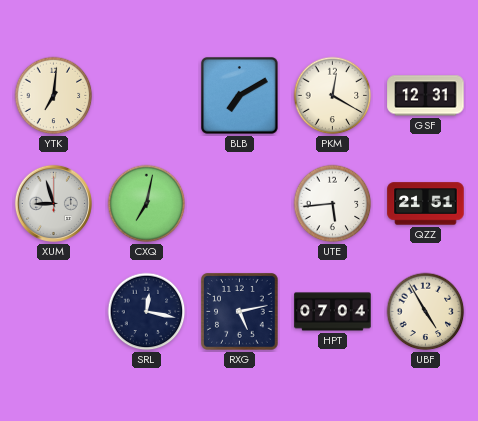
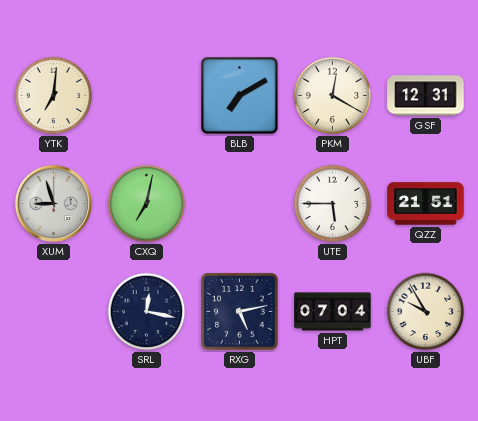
UTE: 5:44 -> 5:45 (333, 204)
UBF: 4:55 -> 9:55 (426, 312)
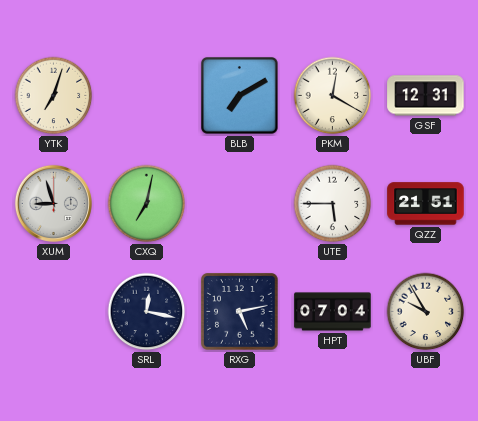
YTK: 7:01 -> 7:03 (54, 96)
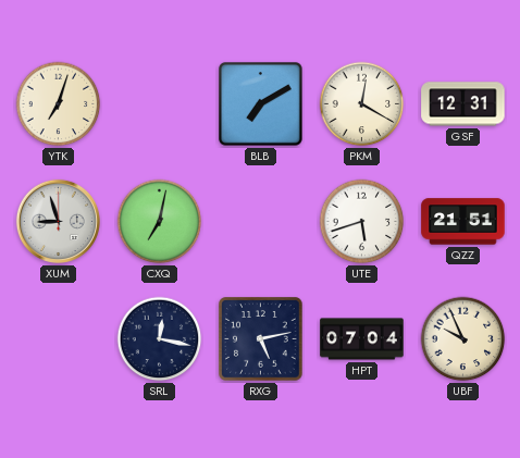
UTE: 5:45 -> 5:42 (362, 222)
UBF: 9:55 -> 9:56 (463, 339)
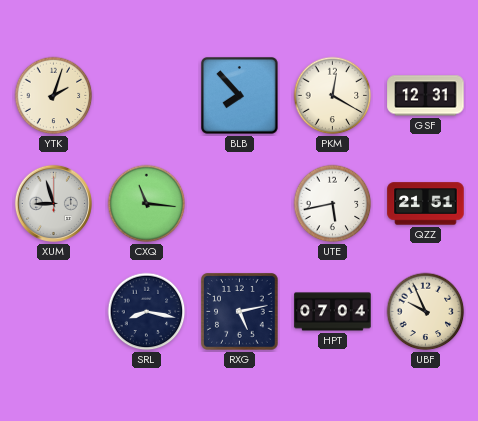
YTK: 7:03 -> 2:03 (54, 96)
BLB: 7:10 -> 7:53 (240, 96)
CXQ: 7:02 -> 11:16 (147, 204)
UTE: 5:42 -> 5:43 (333, 204)
SRL: 12:17 -> 8:17 (147, 312)
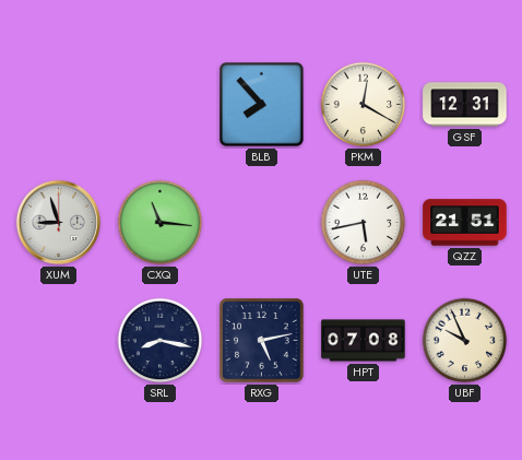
YTK: 2:03 -> none (54, 96)
HPT: 07:04 -> 07:08 (364, 341)
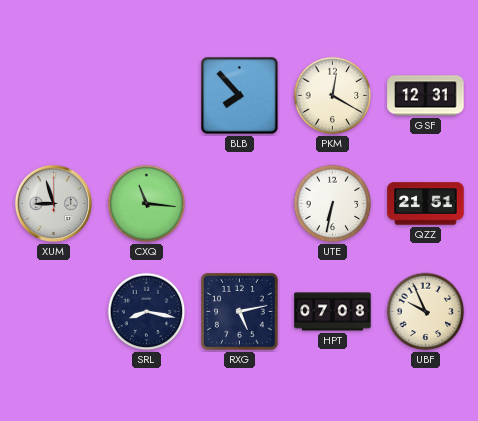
UTE: 5:43 -> 6:32 (333, 204)
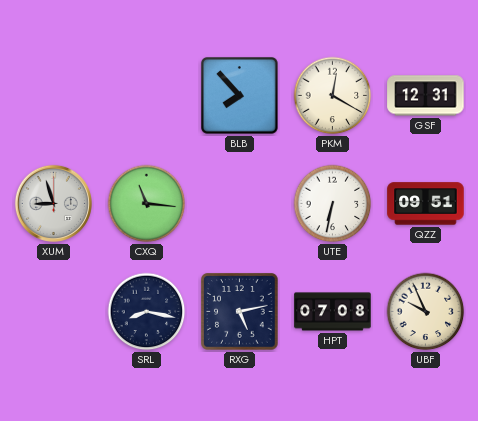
QZZ: 21:51 -> 09:51 (426, 204)
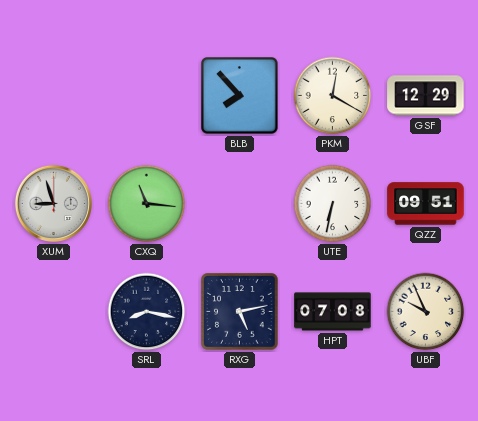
GSF: 12:31 -> 12:29 (426, 96)
